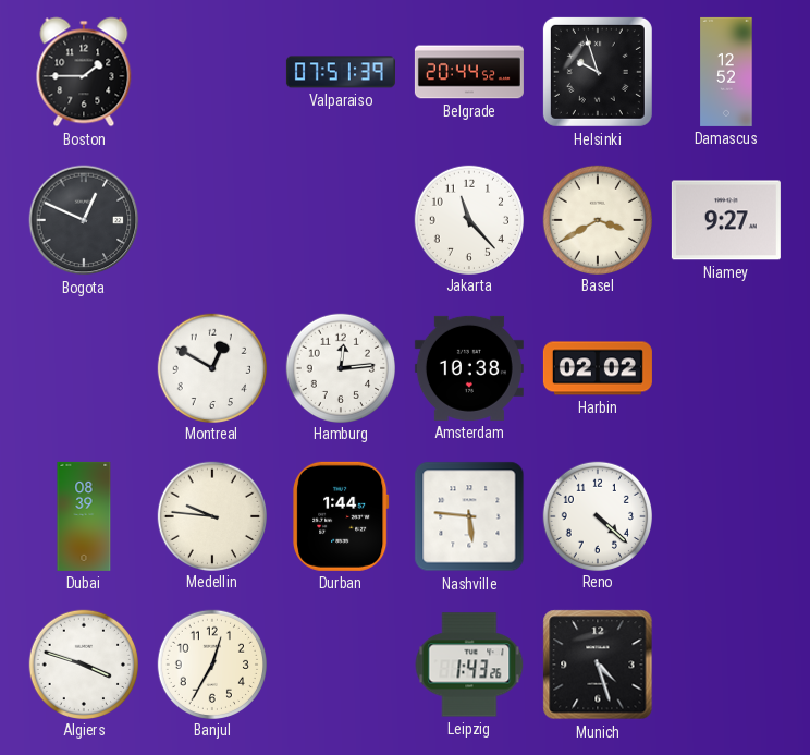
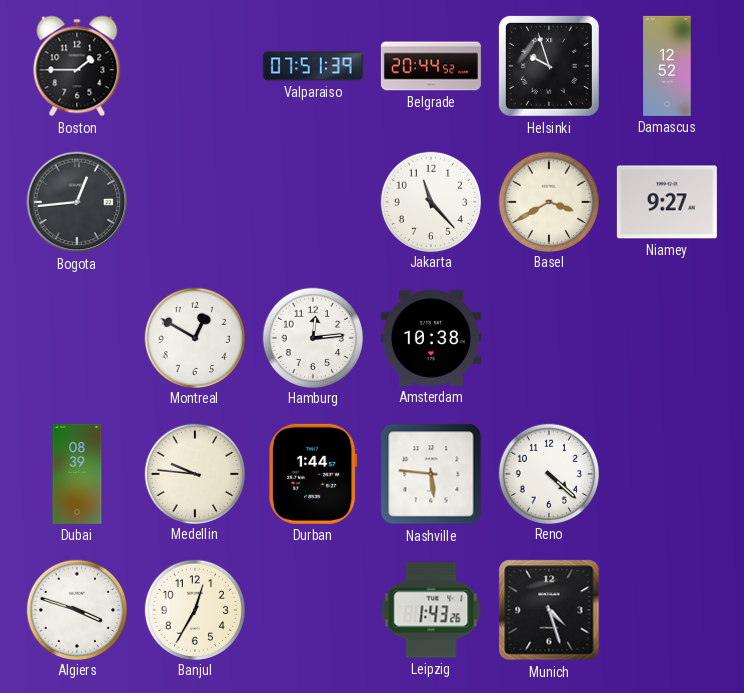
Bogota: 12:49 -> 12:44 (77, 202)
Harbin: 02:02 -> none (598, 368)
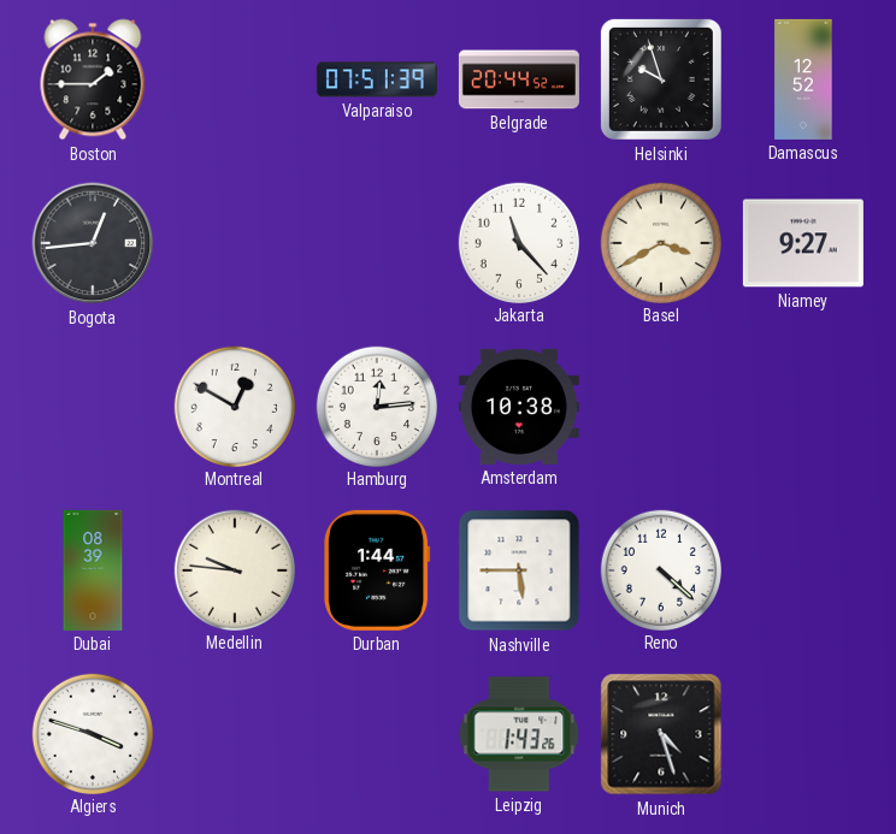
Nashville: 5:46 -> 5:45 (519, 570)
Banjul: 12:35 -> none (194, 609)
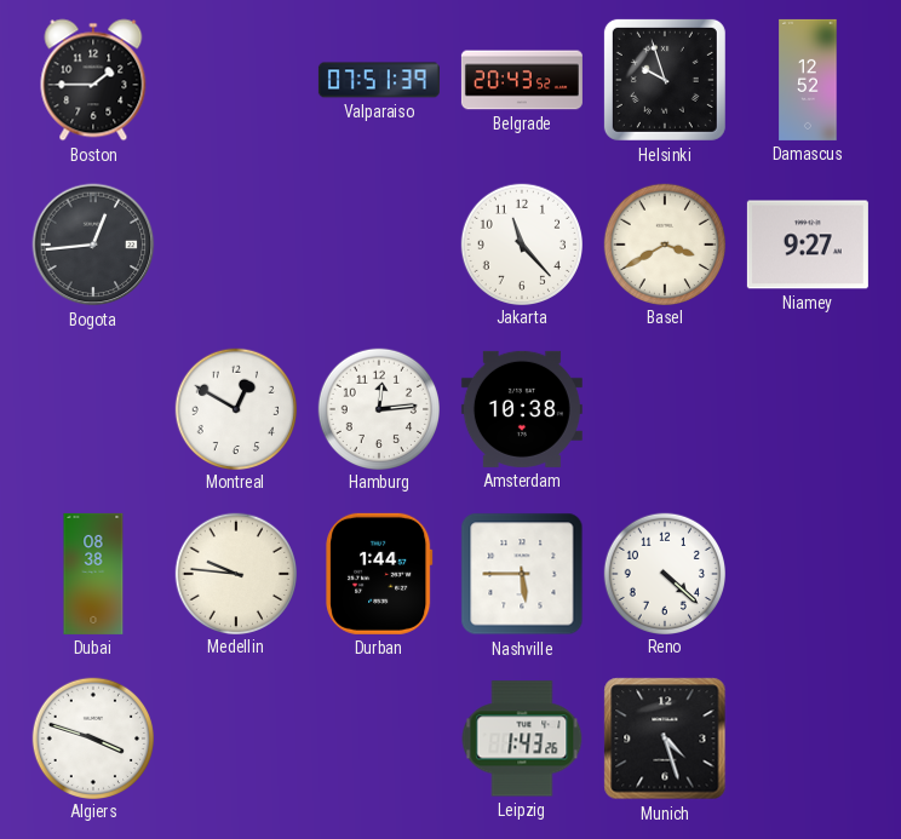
Belgrade: 20:44 -> 20:43 (522, 80)
Dubai: 08:39 -> 08:38 (93, 574)
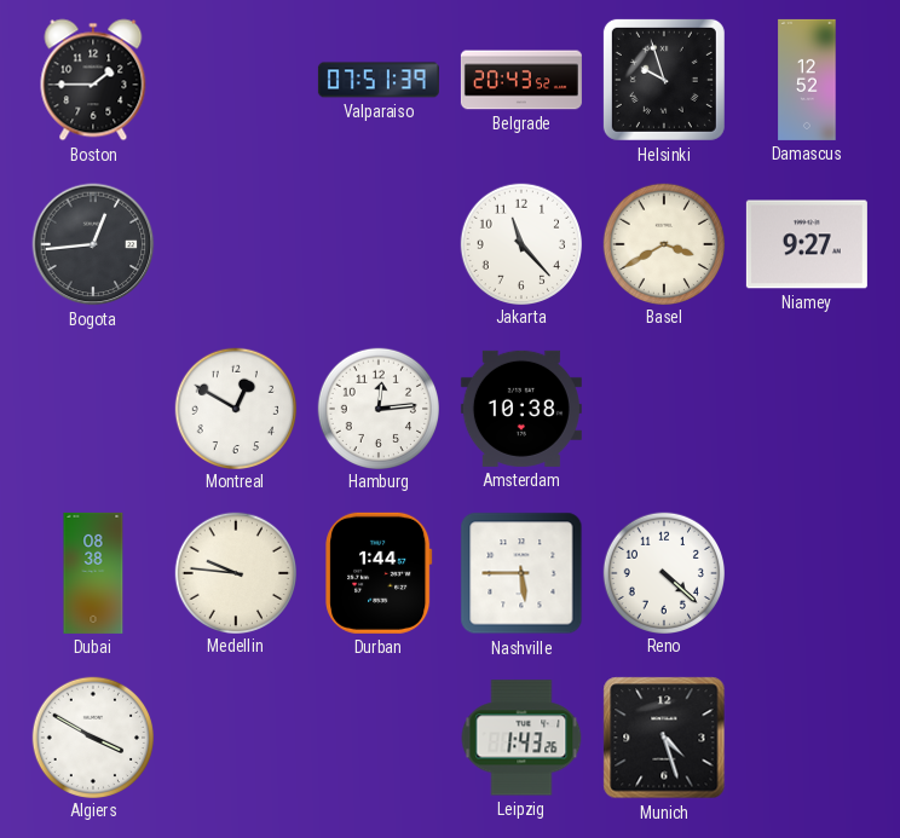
Algiers: 3:48 -> 3:50 (92, 736)
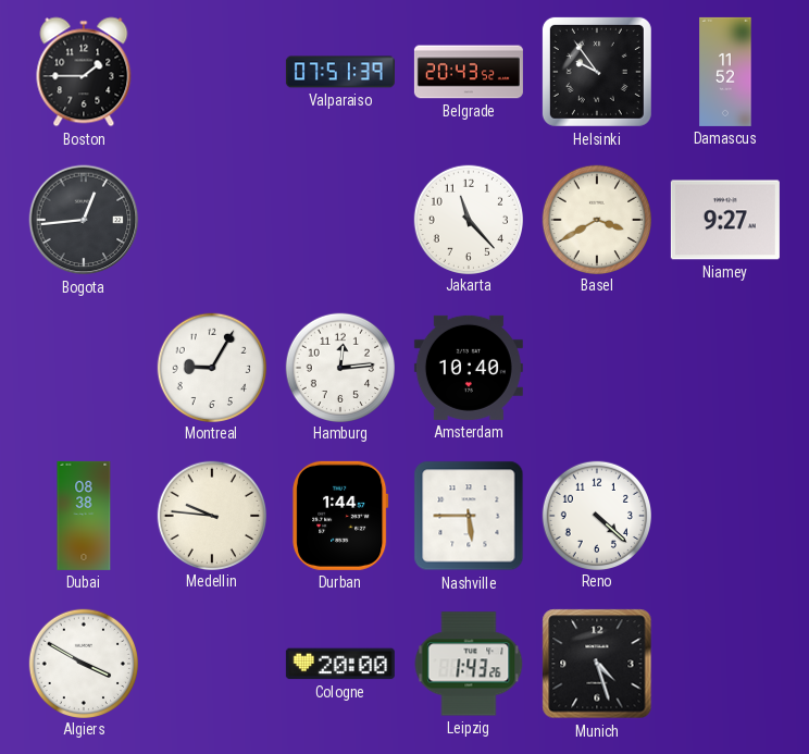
Helsinki: 9:57 -> 9:54 (597, 72)
Damascus: 12:52 -> 11:52 (725, 72)
Montreal: 12:50 -> 9:05 (211, 367)
Amsterdam: 10:38 -> 10:40 (469, 368)
Cologne: none -> 20:00 (340, 664)
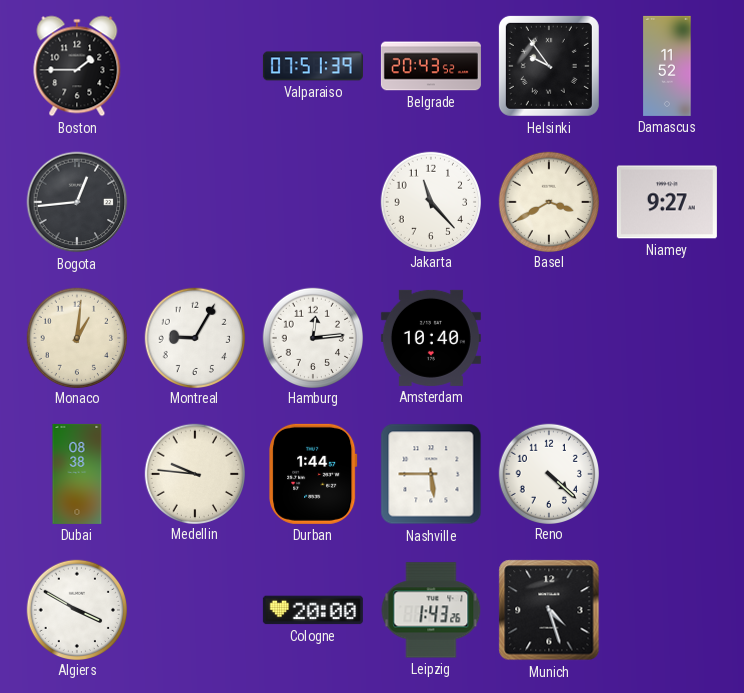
Monaco: none -> 1:01 (76, 337)
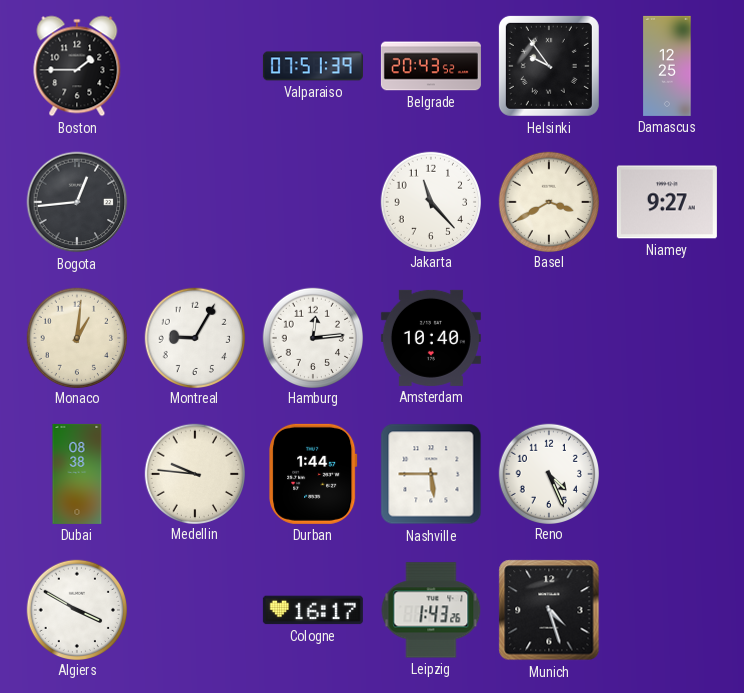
Damascus: 11:52 -> 12:25 (667, 66)
Reno: 4:22 -> 4:26 (548, 473)
Cologne: 20:00 -> 16:17 (313, 610)
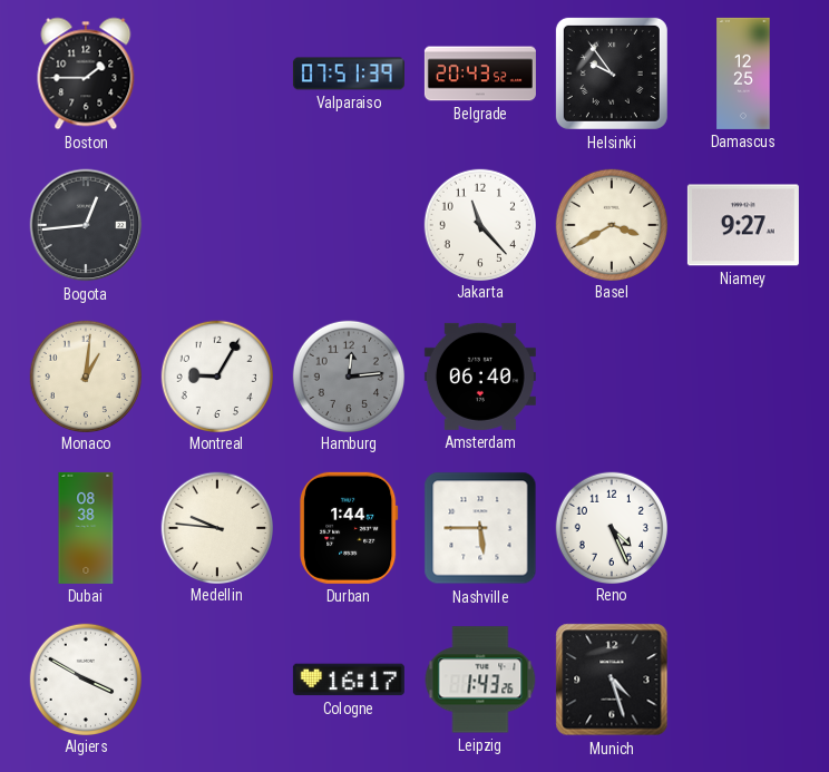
Hamburg dial: white -> grey (348, 375)
Amsterdam: 10:40 -> 06:40 (480, 377)
